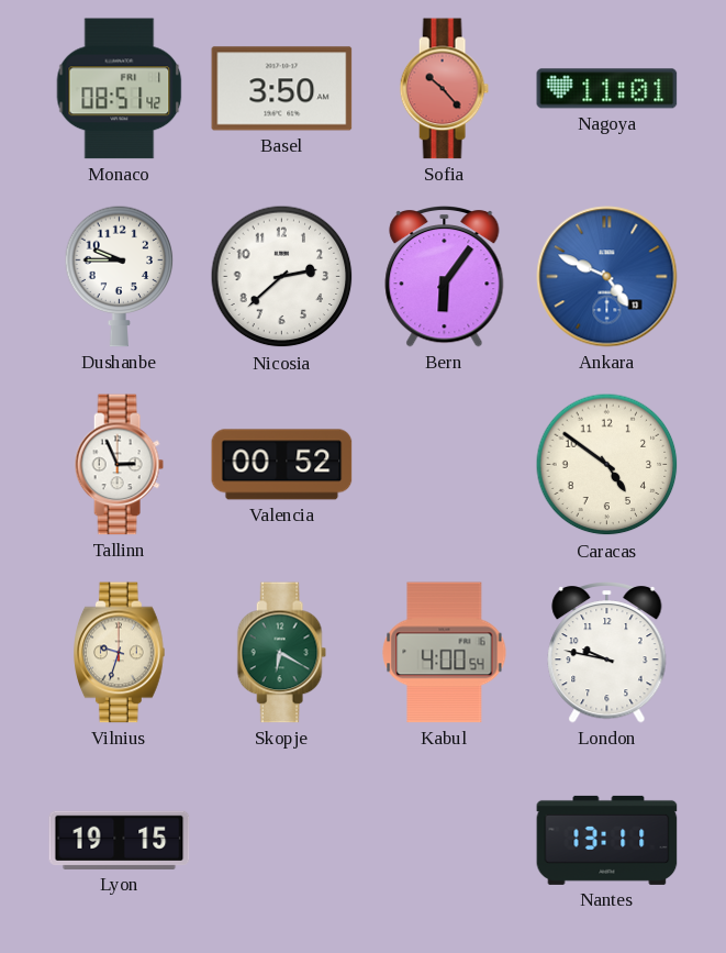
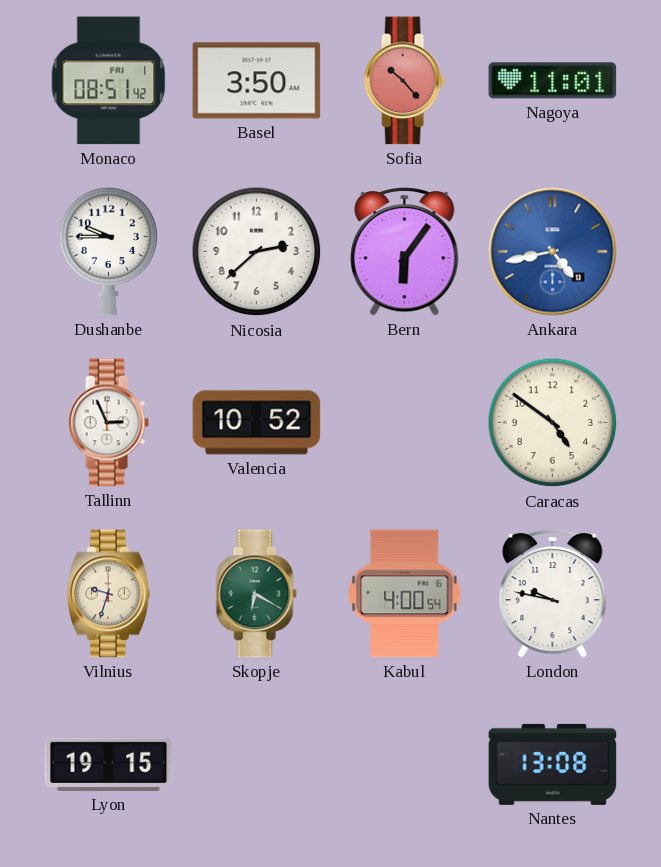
Ankara: 4:49 -> 4:43 (553, 252)
Valencia: 00:52 -> 10:52 (257, 423)
Nantes: 13:11 -> 13:08 (553, 764)
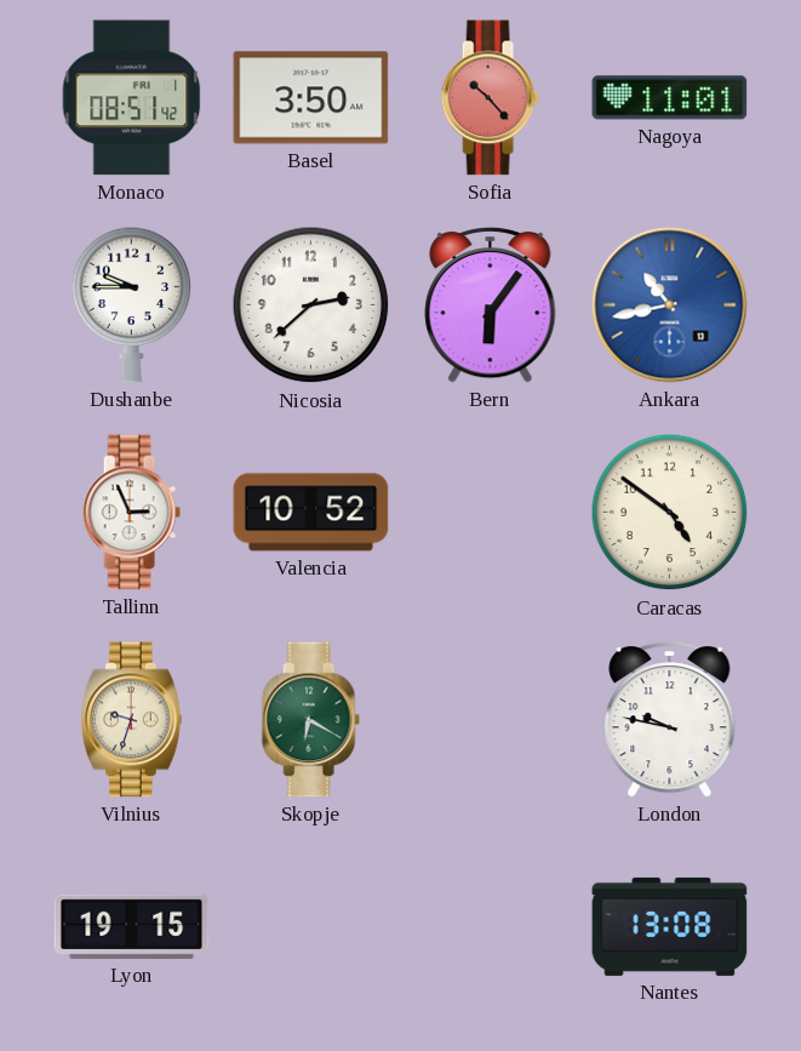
Ankara: 4:43 -> 10:43 (670, 305)
Kabul: 4:00 -> none (405, 594)
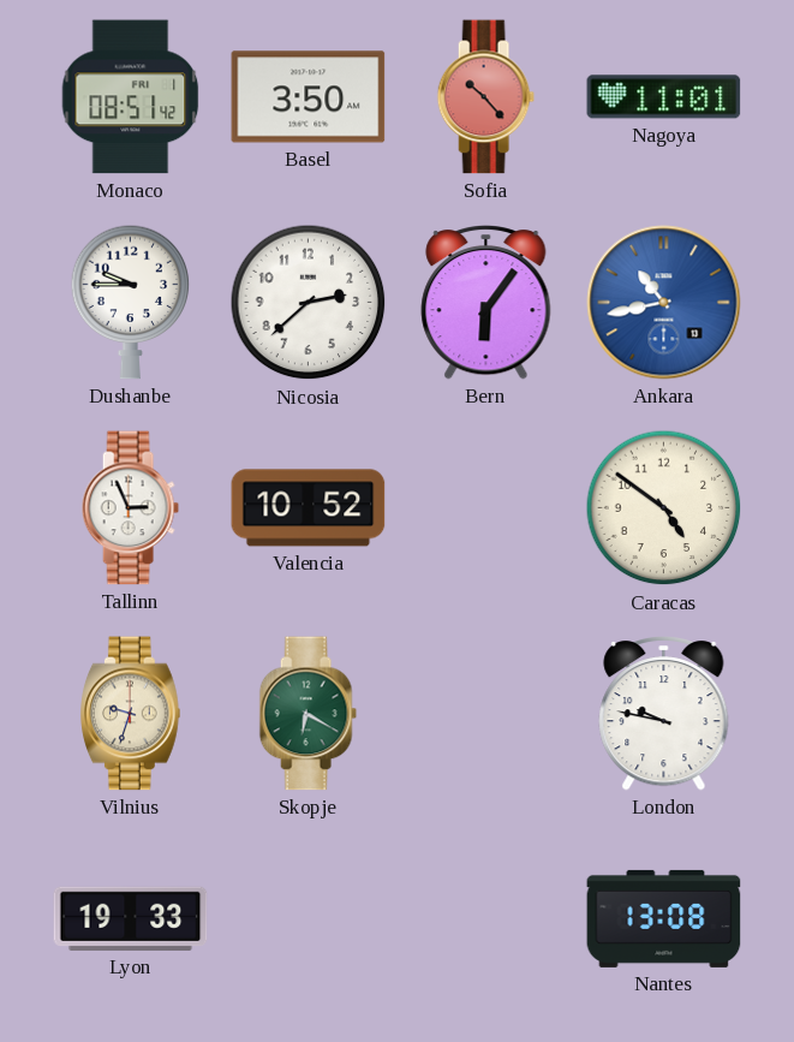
Lyon: 19:15 -> 19:33 (131, 918)
